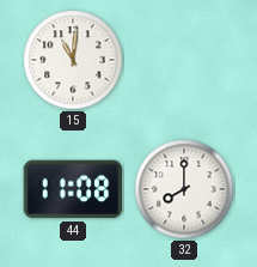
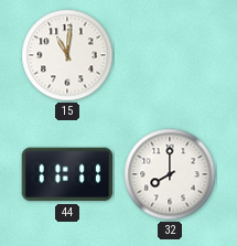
44: 11:08 -> 11:11 (67, 174)
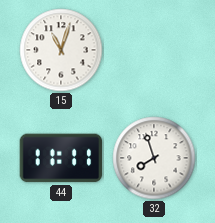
15: 11:01 -> 11:03 (61, 50)
32: 8:00 -> 7:57 (154, 158)
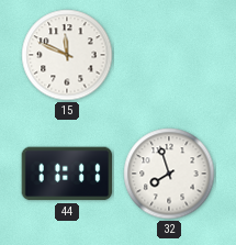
15: 11:03 -> 11:49 (67, 55)
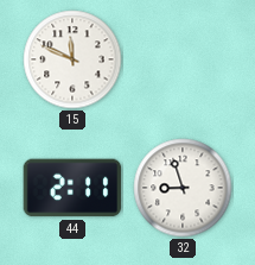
44: 11:11 -> 2:11 (72, 188)
32: 7:57 -> 8:57 (183, 188)
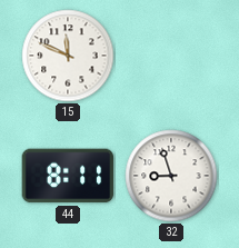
44: 2:11 -> 8:11 (68, 176)
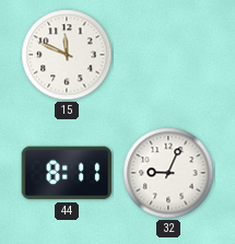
32: 8:57 -> 9:04 (168, 173)
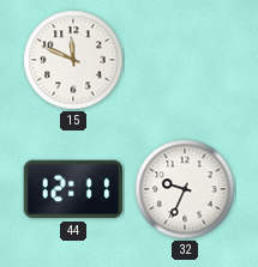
44: 8:11 -> 12:11 (73, 189)
32: 9:04 -> 9:34 (185, 189)
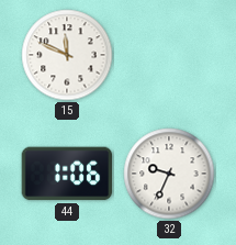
44: 12:11 -> 1:06 (67, 174)
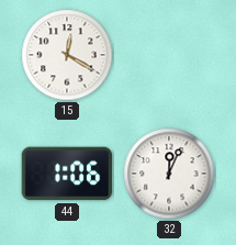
15: 11:49 -> 12:20 (67, 55)
32: 9:34 -> 12:04 (169, 174)
